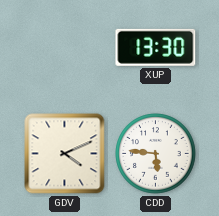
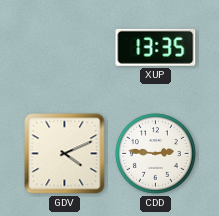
XUP: 13:30 -> 13:35 (156, 47)
CDD: 5:46 -> 2:46 (156, 154)
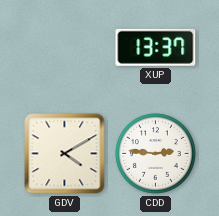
XUP: 13:35 -> 13:37 (156, 47)
GDV: 4:11 -> 4:10 (65, 154)
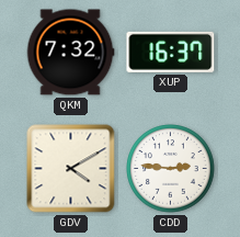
QKM: none -> 7:32 (70, 53)
XUP: 13:37 -> 16:37 (171, 52)
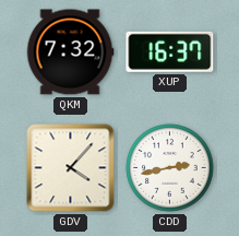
GDV: 4:10 -> 4:07 (71, 168)
CDD: 2:46 -> 2:43 (170, 168)
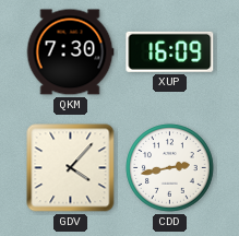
QKM: 7:32 -> 7:30 (70, 52)
XUP: 16:37 -> 16:09 (170, 51)
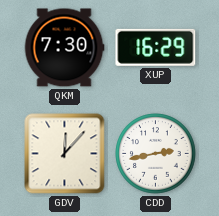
XUP: 16:09 -> 16:29 (156, 47)
GDV: 4:07 -> 12:07 (65, 154)
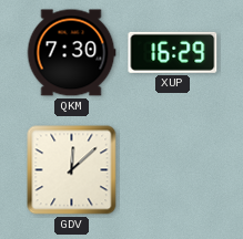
GDV: 12:07 -> 12:08 (72, 170)
CDD: 2:43 -> none (156, 154)
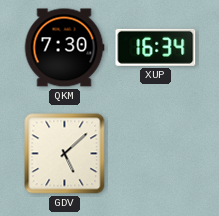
XUP: 16:29 -> 16:34 (156, 47)
GDV: 12:08 -> 5:08 (65, 154)
